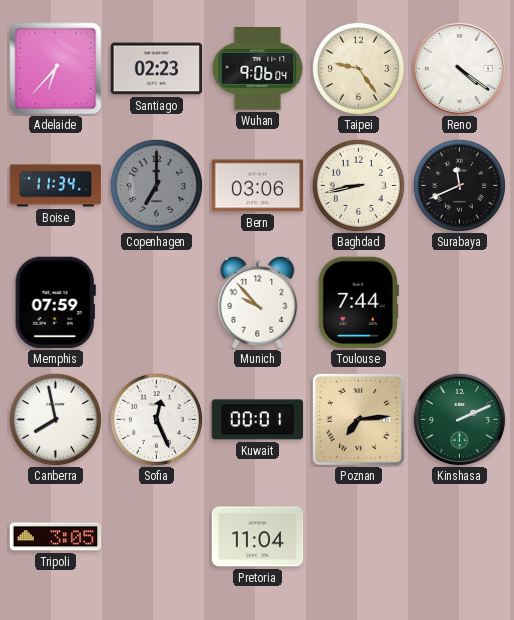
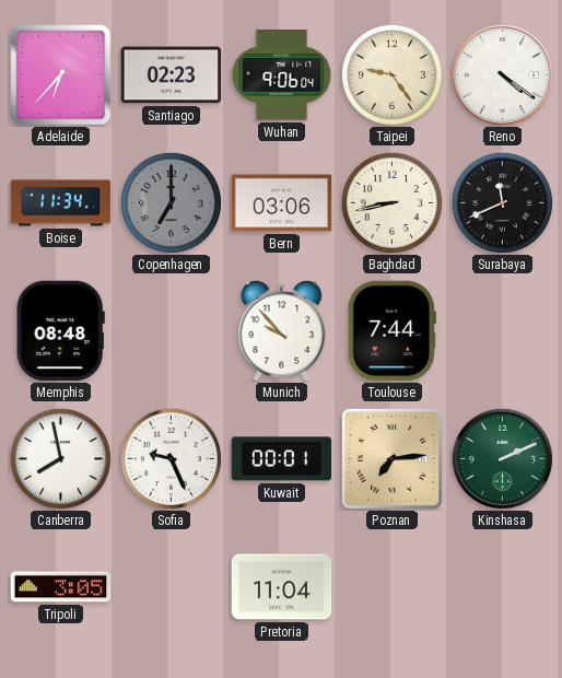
Memphis: 07:59 -> 08:48 (60, 331)
Sofia: 12:26 -> 9:26 (171, 458)
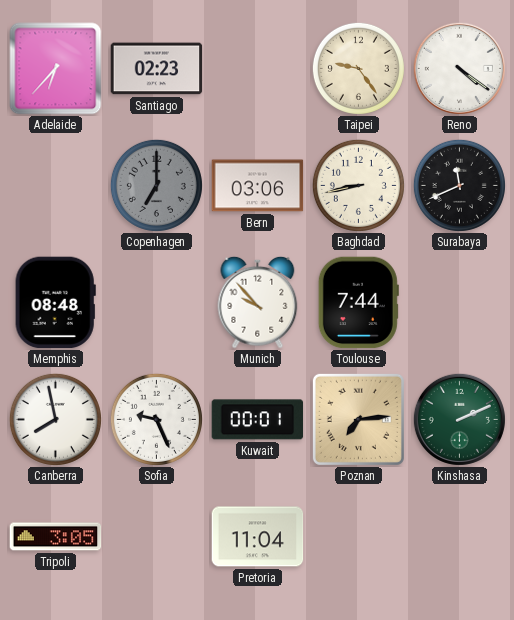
Wuhan: 9:06 -> none (282, 75)
Boise: 11:34 -> none (61, 203)
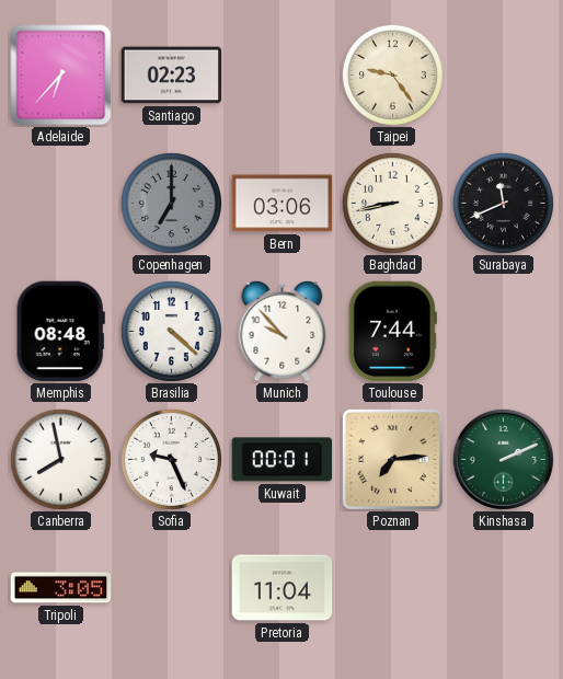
Reno: 4:21 -> none (459, 68)
Brasilia: none -> 4:22 (171, 331)
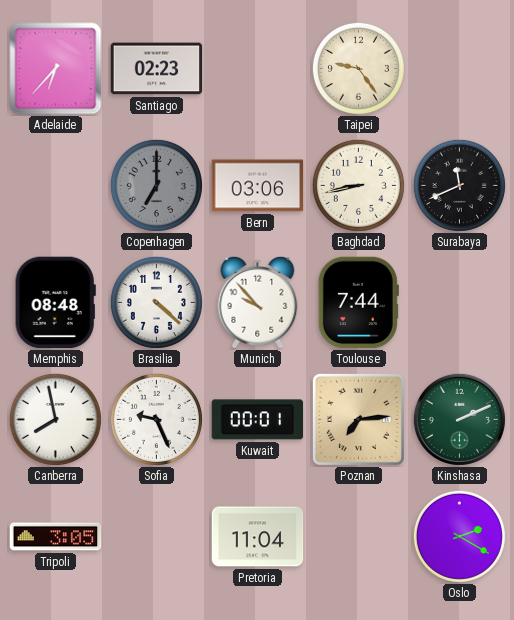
Oslo: none -> 2:20 (459, 536)
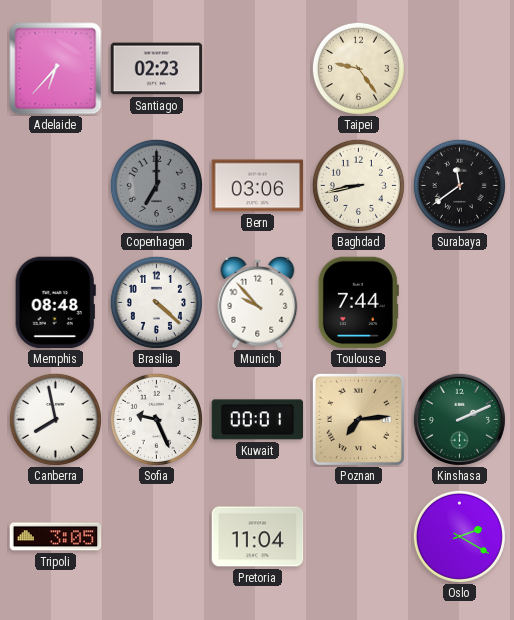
Surabaya: 11:41 -> 11:39 (459, 185)
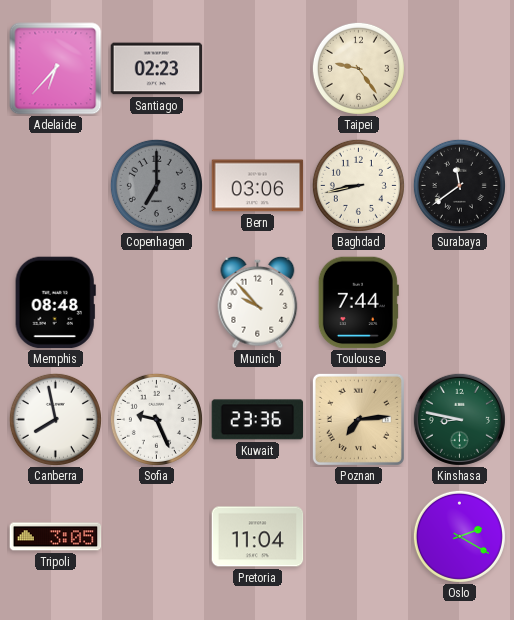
Brasilia: 4:22 -> none (156, 302)
Kuwait: 00:01 -> 23:36 (258, 420)
Kinshasa: 2:11 -> 8:47 (459, 419)
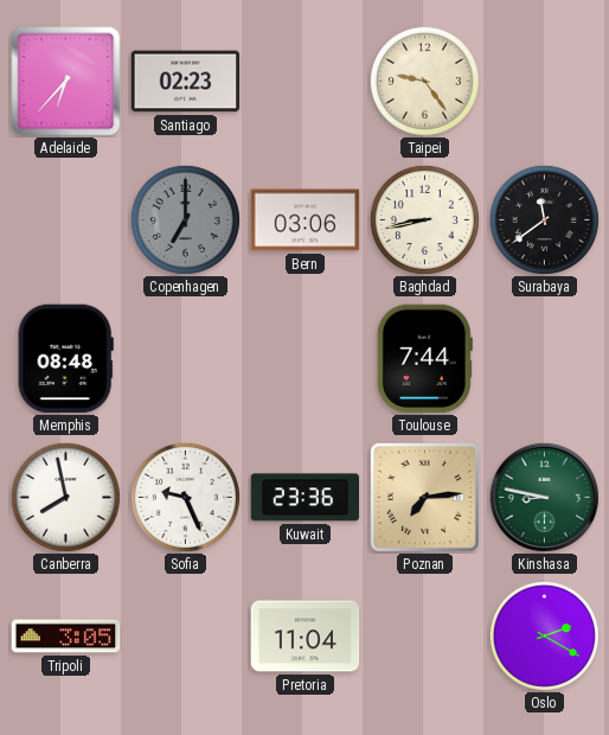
Munich: 9:53 -> none (258, 302)
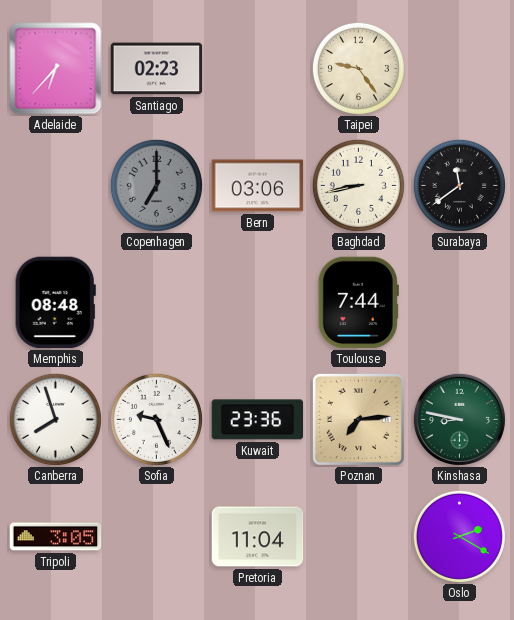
Canberra: 7:58 -> 7:57 (55, 419)
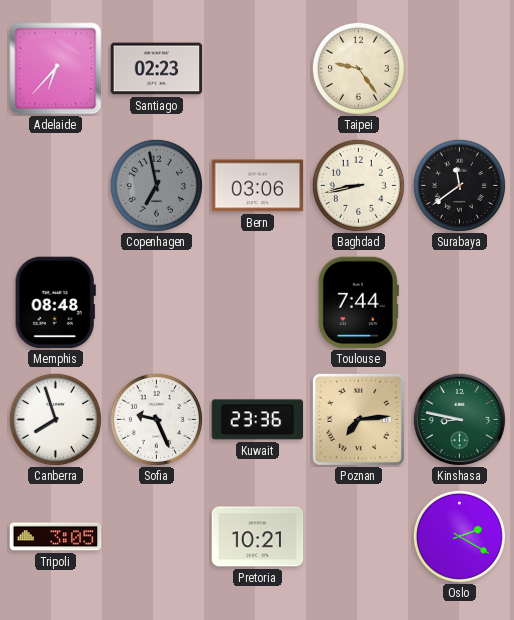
Copenhagen: 7:00 -> 6:58 (156, 185)
Pretoria: 11:04 -> 10:21 (258, 537)
